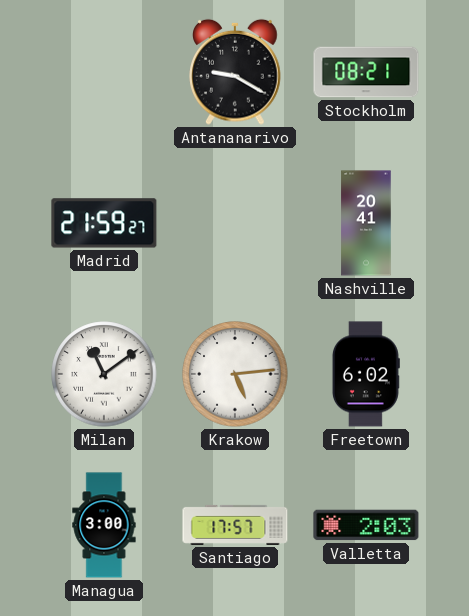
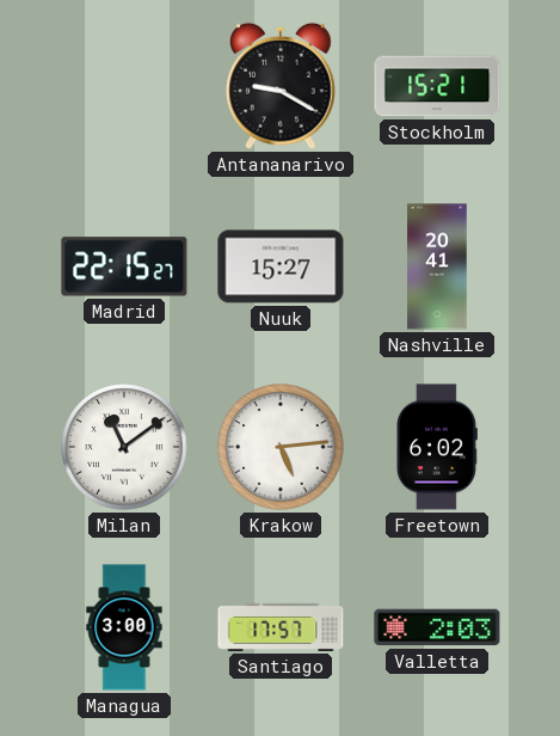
Stockholm: 08:21 -> 15:21 (437, 86)
Madrid: 21:59 -> 22:15 (124, 266)
Nuuk: none -> 15:27 (281, 266)
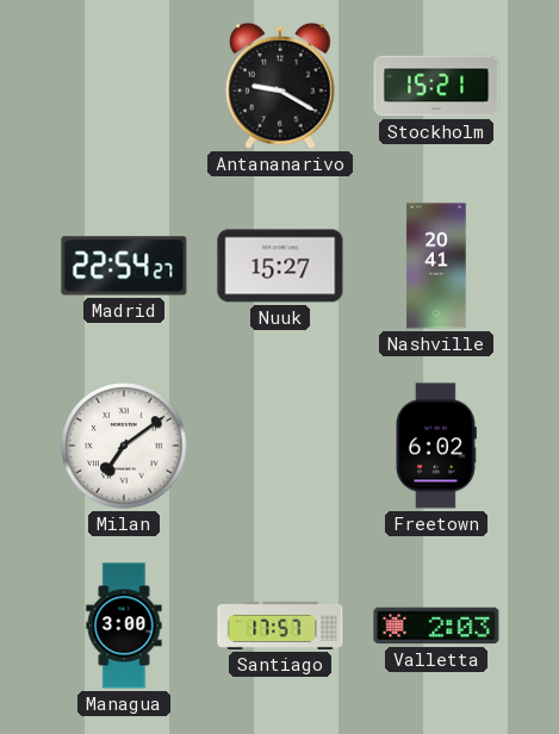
Madrid: 22:15 -> 22:54 (124, 266)
Milan: 11:09 -> 7:09 (124, 446)
Krakow: 5:14 -> none (281, 447)
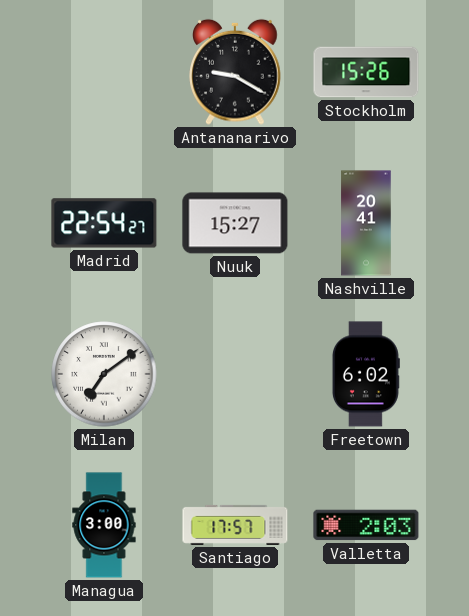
Stockholm: 15:21 -> 15:26 (366, 72)
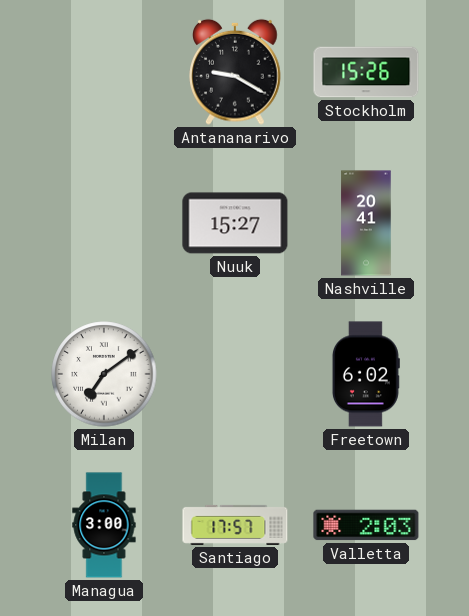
Madrid: 22:54 -> none (104, 223)
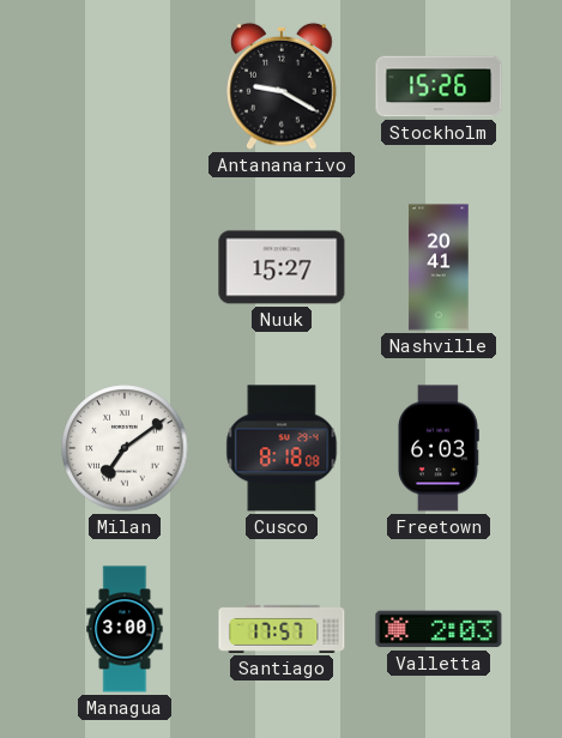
Cusco: none -> 8:18 (282, 448)
Freetown: 6:02 -> 6:03 (437, 448)
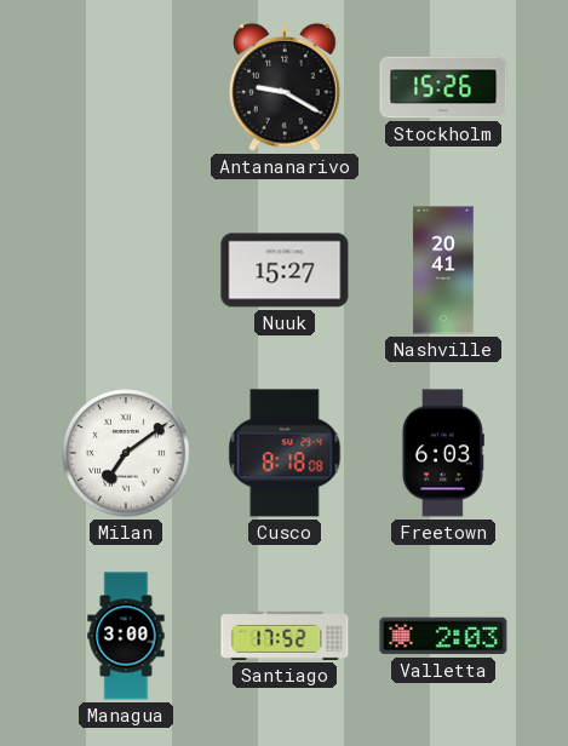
Santiago: 17:57 -> 17:52 (285, 636)
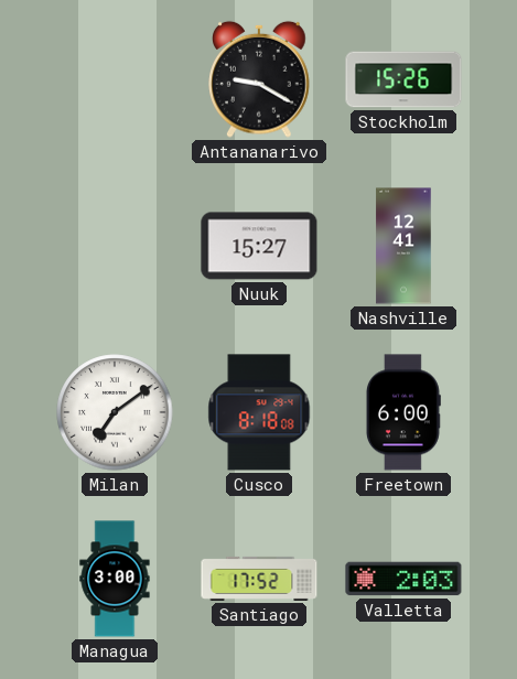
Nashville: 20:41 -> 12:41 (403, 246)
Freetown: 6:03 -> 6:00 (402, 412)
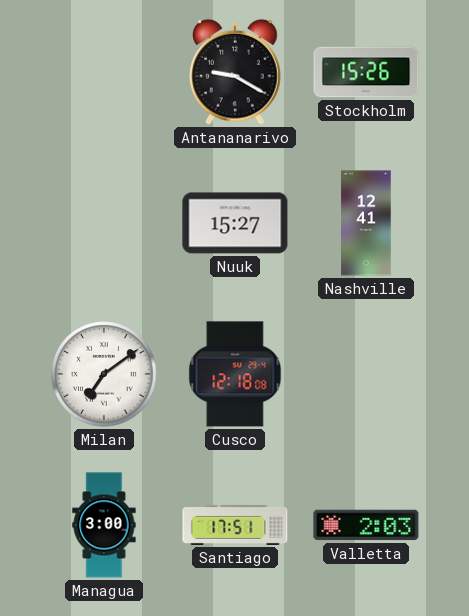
Cusco: 8:18 -> 12:18 (235, 374)
Freetown: 6:00 -> none (402, 412)
Santiago: 17:52 -> 17:51 (235, 525)
